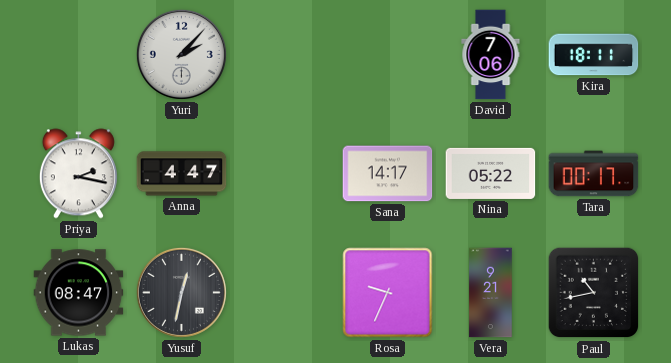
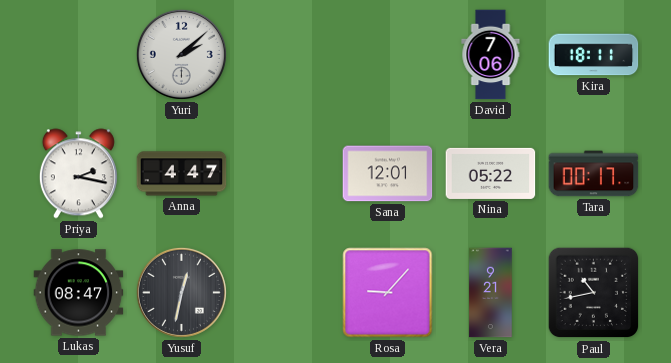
Yuri: 2:07 -> 2:08 (181, 54)
Sana: 14:17 -> 12:01 (388, 174)
Rosa: 9:34 -> 9:07 (388, 293)
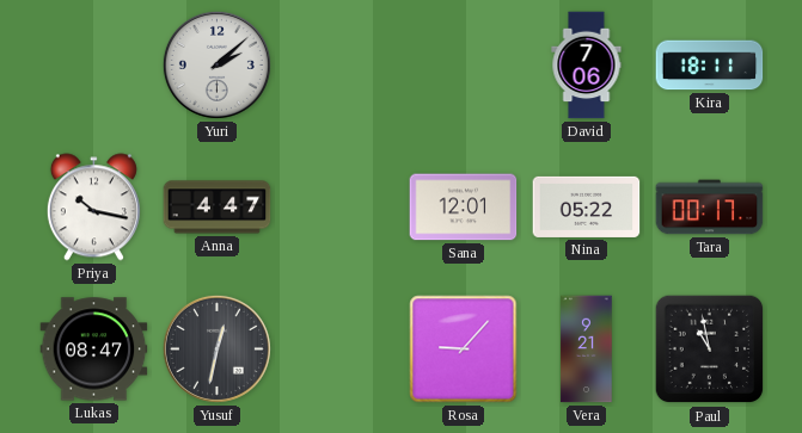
Priya: 2:17 -> 10:17 (93, 208)
Paul: 10:43 -> 10:58 (710, 350)
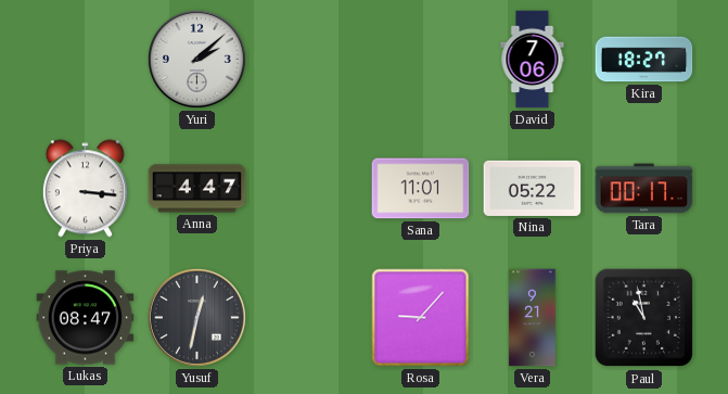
Kira: 18:11 -> 18:27 (644, 60)
Priya: 10:17 -> 3:16 (85, 189)
Sana: 12:01 -> 11:01 (421, 189)
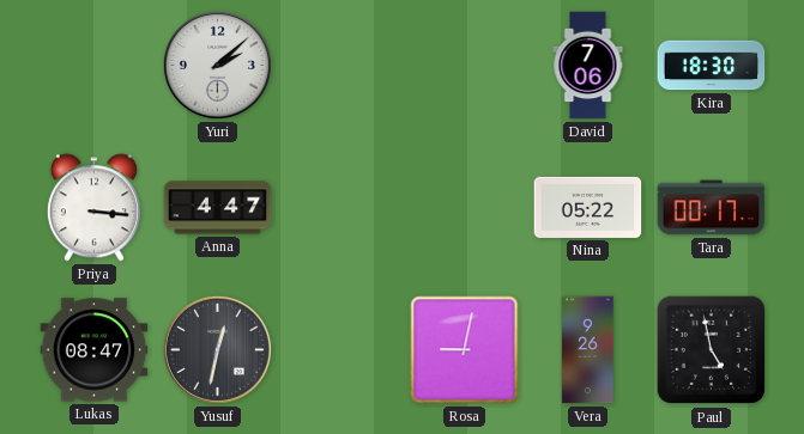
Kira: 18:27 -> 18:30 (712, 66)
Sana: 11:01 -> none (421, 189)
Rosa: 9:07 -> 9:02 (465, 350)
Vera: 9:21 -> 9:26 (588, 350)
Paul: 10:58 -> 4:58 (712, 350)
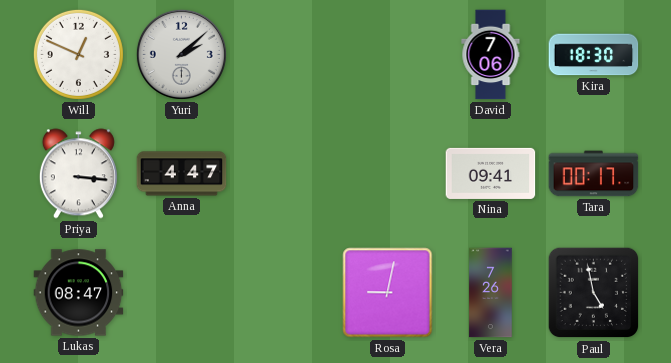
Will: none -> 12:49 (78, 54)
Nina: 05:22 -> 09:41 (491, 173)
Yusuf: 12:32 -> none (217, 349)
Vera: 9:26 -> 7:26 (491, 293)
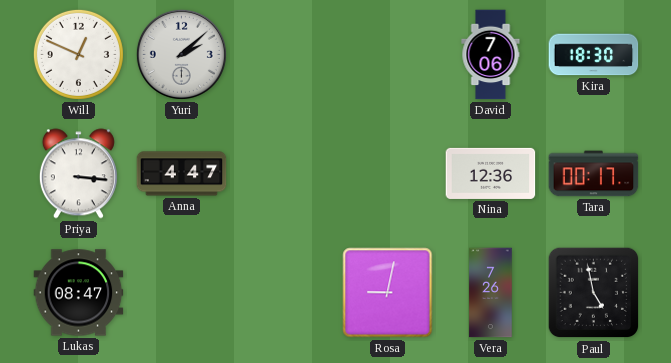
Nina: 09:41 -> 12:36 (491, 173)
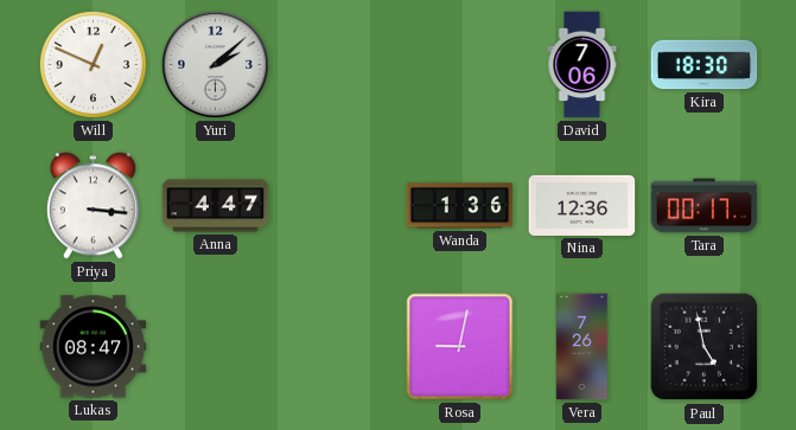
Wanda: none -> 1:36 (460, 206)
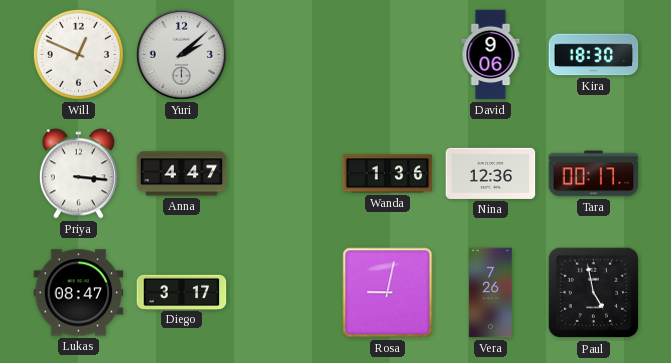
David: 7:06 -> 9:06 (491, 55)
Diego: none -> 3:17 (182, 292)
